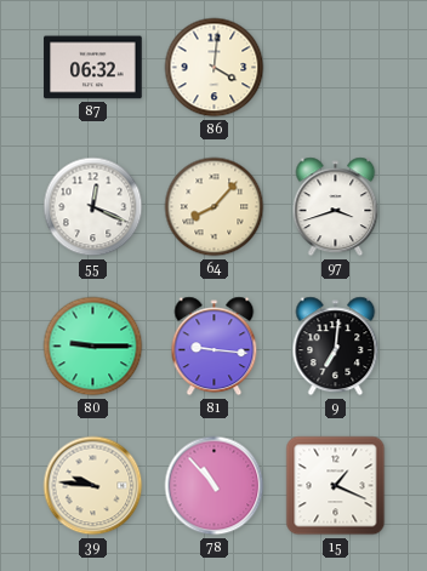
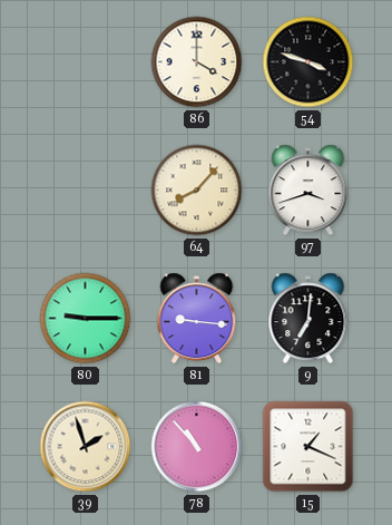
87: 06:32 -> none (93, 68)
86: 4:01 -> 4:00 (197, 62)
54: none -> 3:48 (308, 62)
55: 12:19 -> none (93, 207)
39: 9:46 -> 1:57 (86, 447)
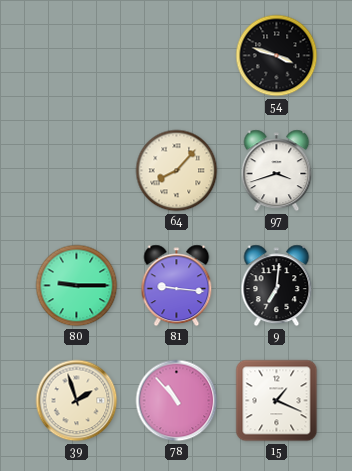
86: 4:00 -> none (197, 62)
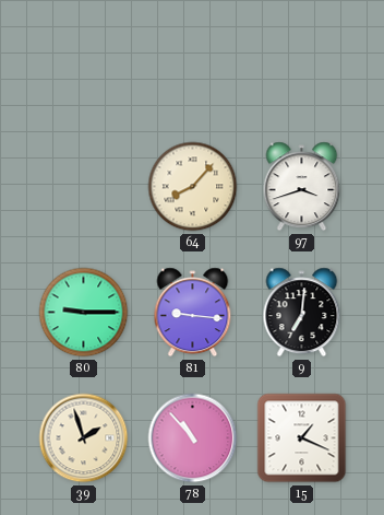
54: 3:48 -> none (277, 56)
